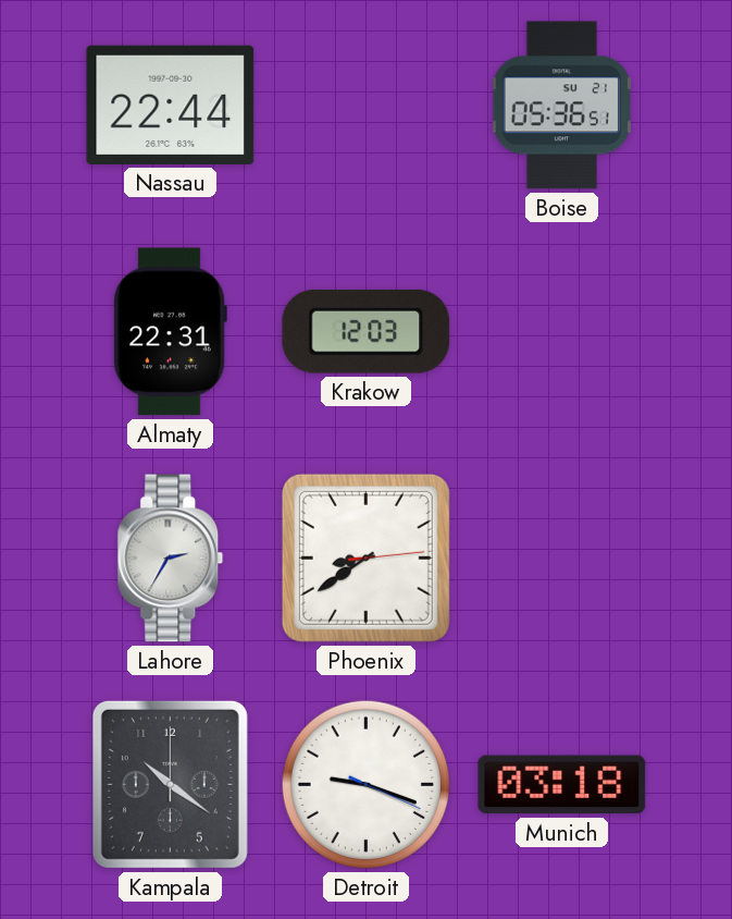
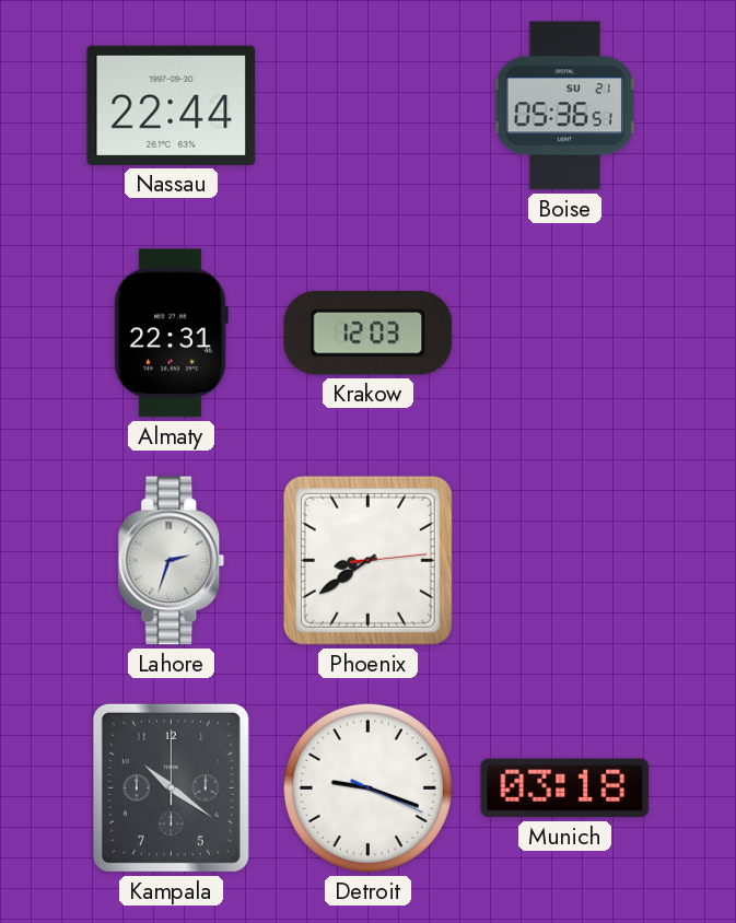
Lahore: 2:35 -> 2:33 (172, 561)
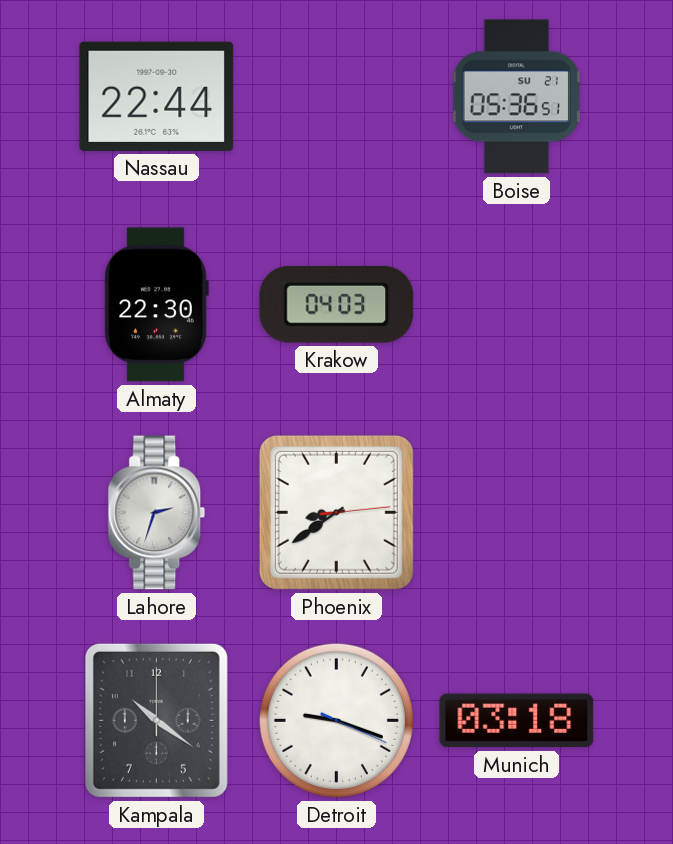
Almaty: 22:31 -> 22:30 (156, 305)
Krakow: 12:03 -> 04:03 (337, 304)
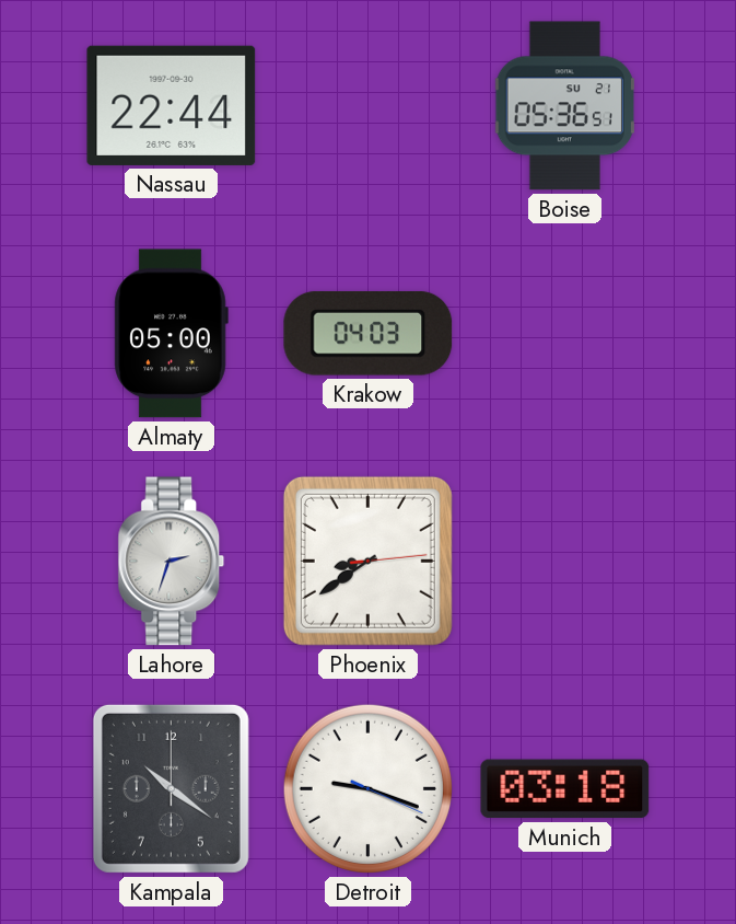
Almaty: 22:30 -> 05:00 (171, 334)
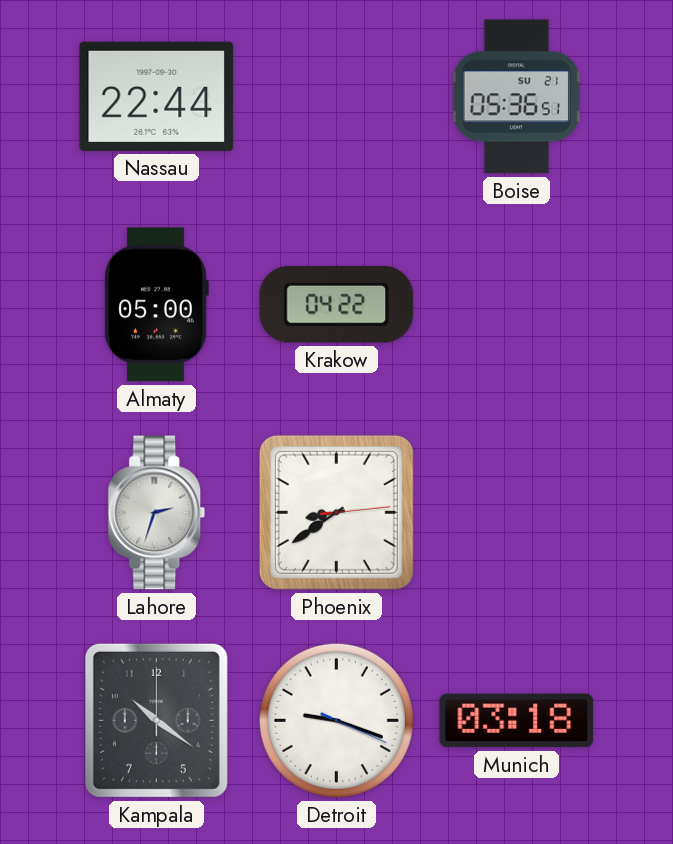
Krakow: 04:03 -> 04:22 (337, 304)
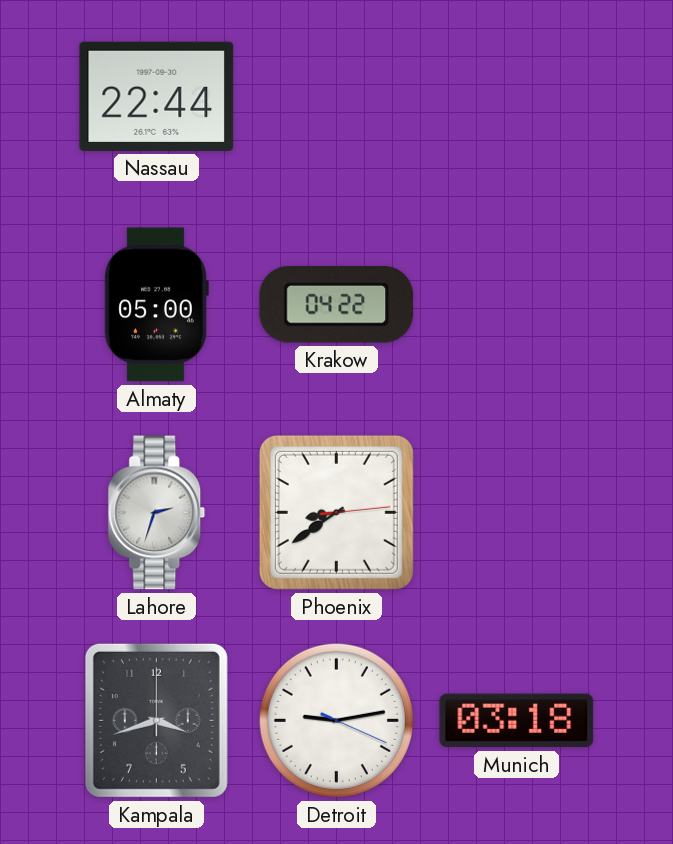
Boise: 05:36 -> none (516, 97)
Kampala: 10:21 -> 3:42 (156, 720)
Detroit: 9:18 -> 9:13 (336, 720)
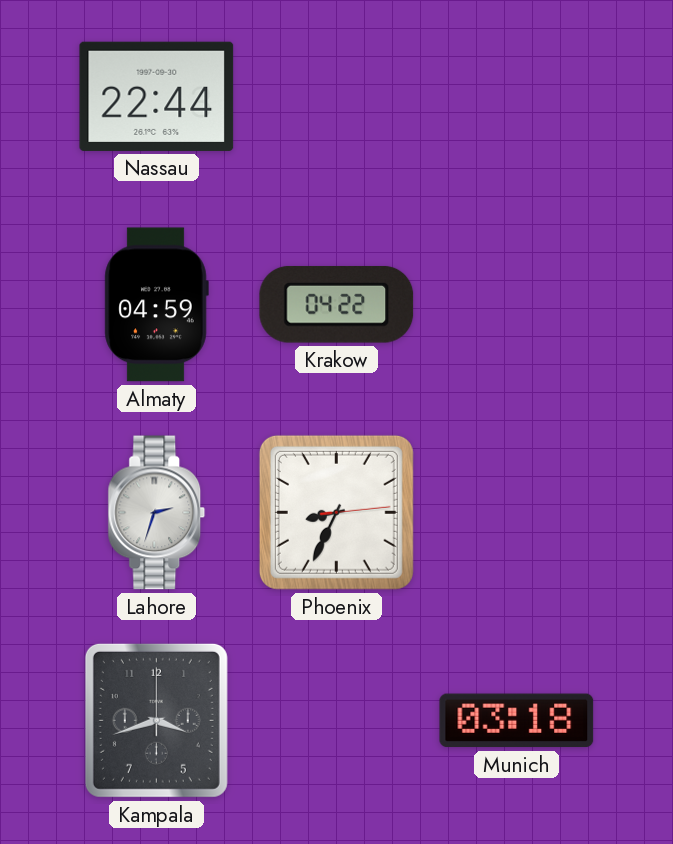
Almaty: 05:00 -> 04:59 (156, 305)
Phoenix: 8:39 -> 8:34 (336, 512)
Detroit: 9:13 -> none (336, 720)
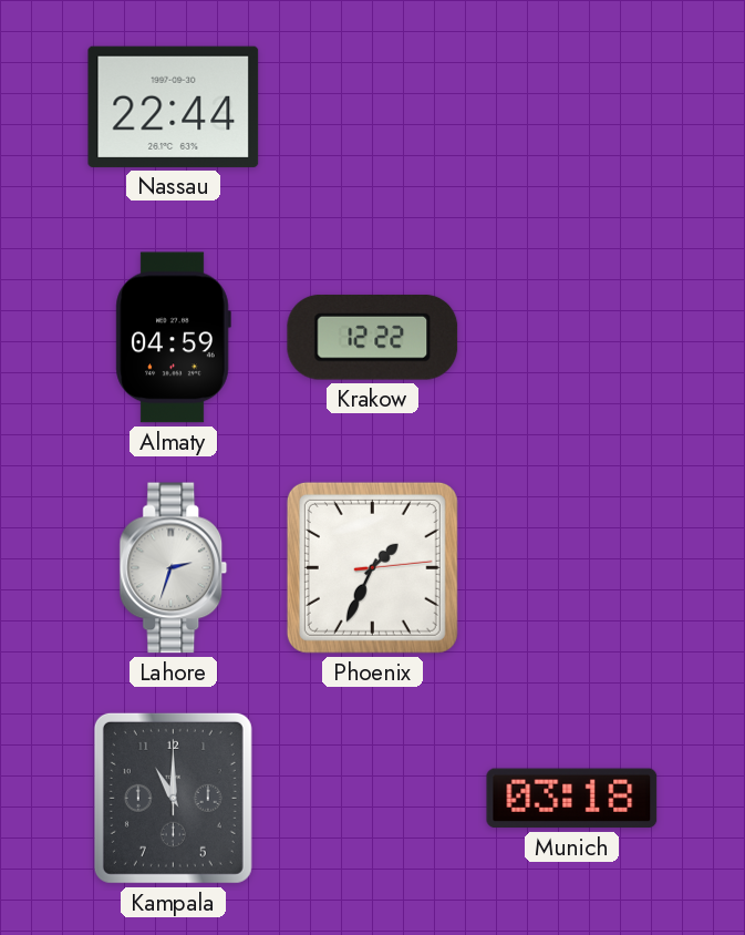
Krakow: 04:22 -> 12:22 (373, 337)
Phoenix: 8:34 -> 1:34 (372, 567)
Kampala: 3:42 -> 11:00 (173, 798)
